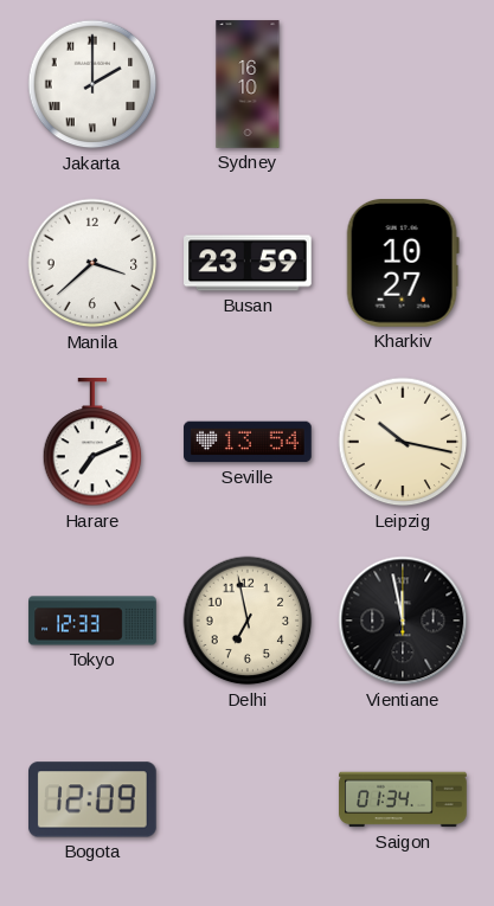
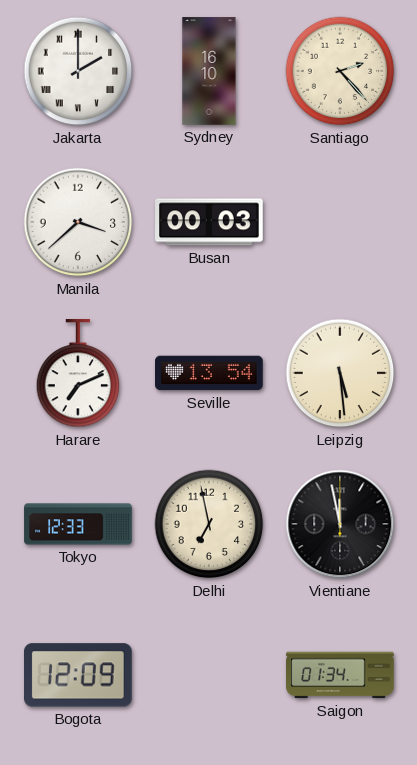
Santiago: none -> 2:23 (340, 71)
Busan: 23:59 -> 00:03 (209, 222)
Kharkiv: 10:27 -> none (403, 264)
Leipzig: 10:17 -> 5:29 (340, 373)
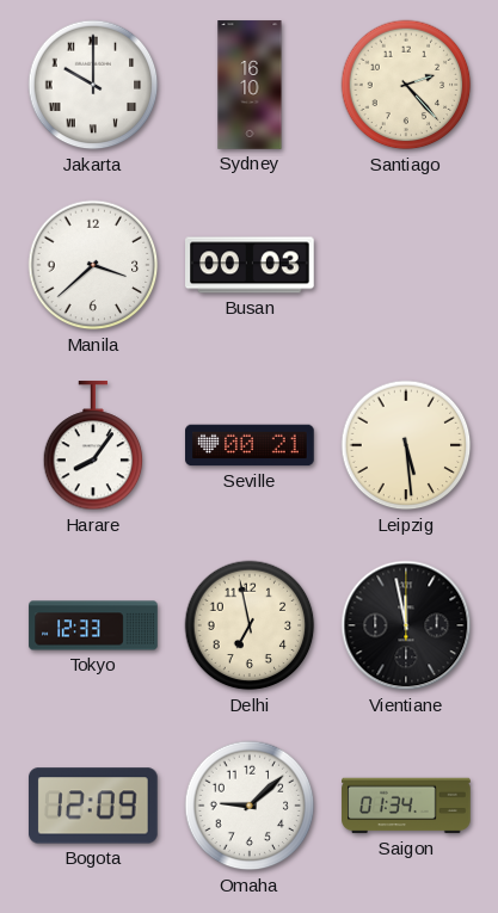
Jakarta: 2:00 -> 10:00 (93, 85)
Harare: 7:11 -> 8:06 (93, 446)
Seville: 13:54 -> 00:21 (250, 445)
Omaha: none -> 9:08 (250, 806)
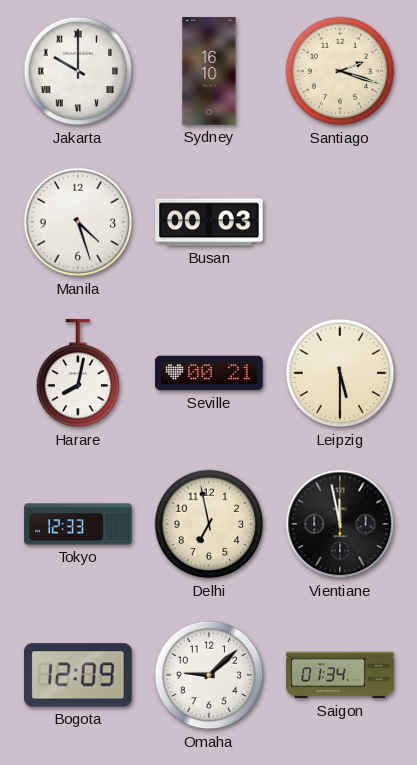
Santiago: 2:23 -> 2:18 (340, 71)
Manila: 3:38 -> 4:27 (78, 222)
Harare: 8:06 -> 8:02 (78, 374)
Leipzig: 5:29 -> 5:30 (340, 373)
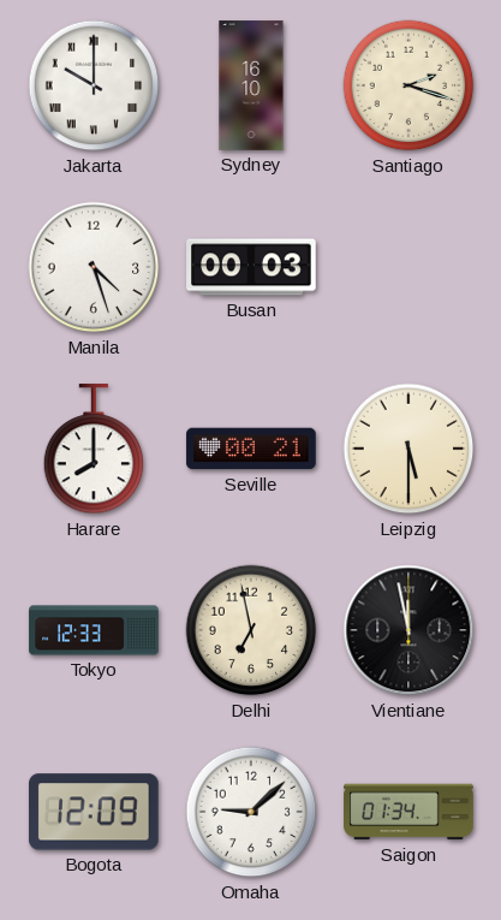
Harare: 8:02 -> 8:00 (94, 450)
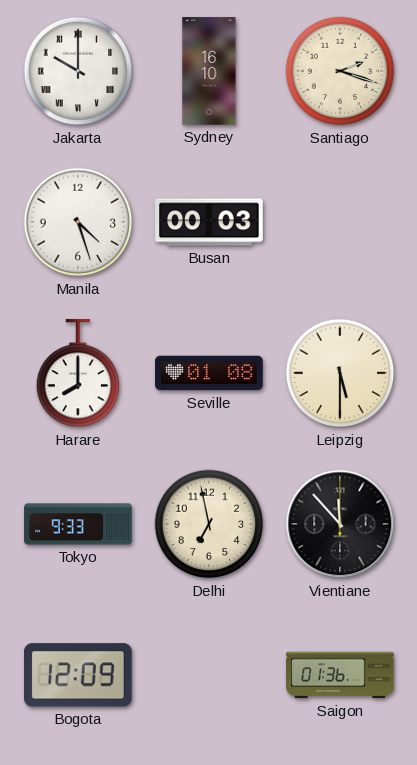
Seville: 00:21 -> 01:08 (209, 373)
Tokyo: 12:33 -> 9:33 (78, 524)
Vientiane: 11:58 -> 11:53 (340, 524)
Omaha: 9:08 -> none (251, 812)
Saigon: 01:34 -> 01:36 (340, 675)
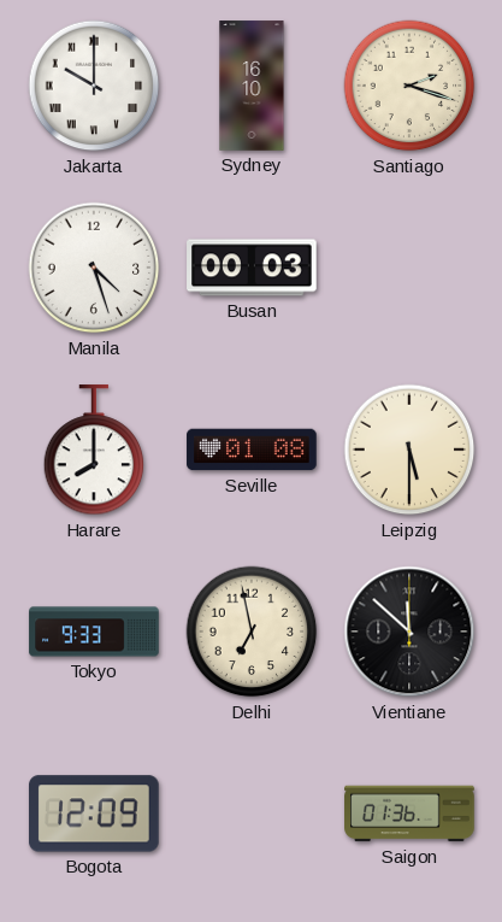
Vientiane: 11:53 -> 11:52 (409, 632)
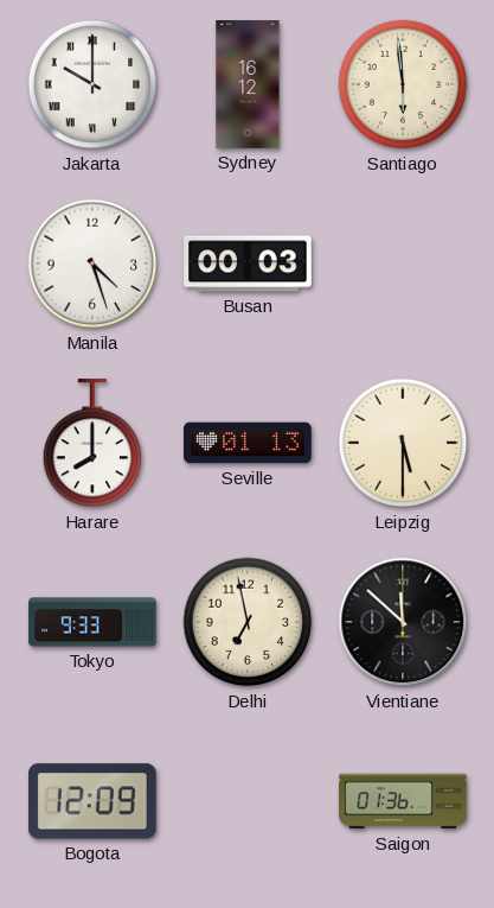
Sydney: 16:10 -> 16:12 (248, 84)
Santiago: 2:18 -> 5:59 (403, 84)
Seville: 01:08 -> 01:13 (248, 443)
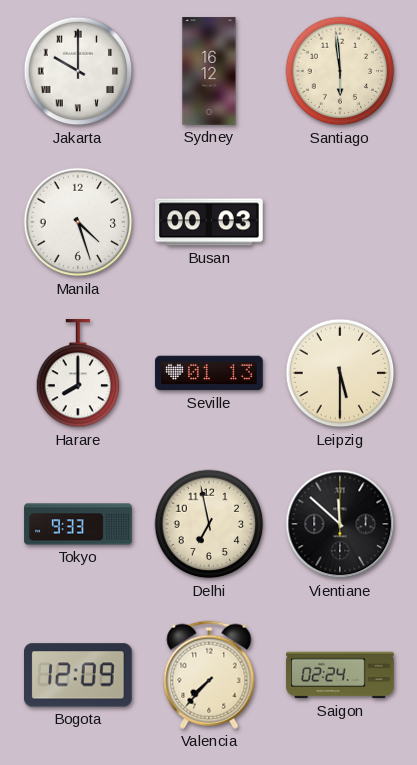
Valencia: none -> 7:37 (209, 675)
Saigon: 01:36 -> 02:24 (340, 675)
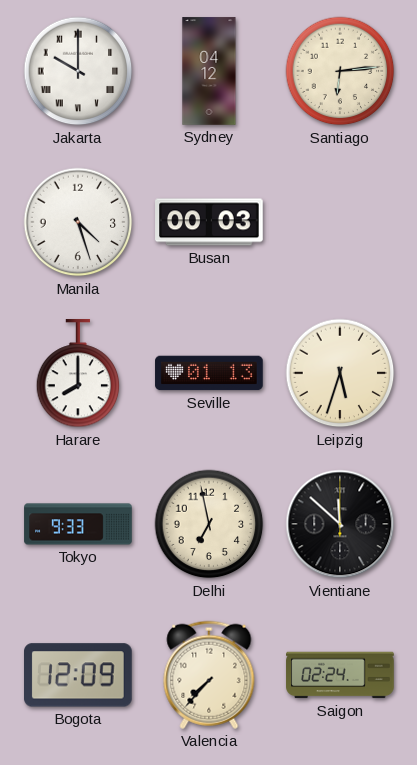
Sydney: 16:12 -> 04:12 (209, 71)
Santiago: 5:59 -> 6:14 (340, 71)
Leipzig: 5:30 -> 5:33 (340, 373)
